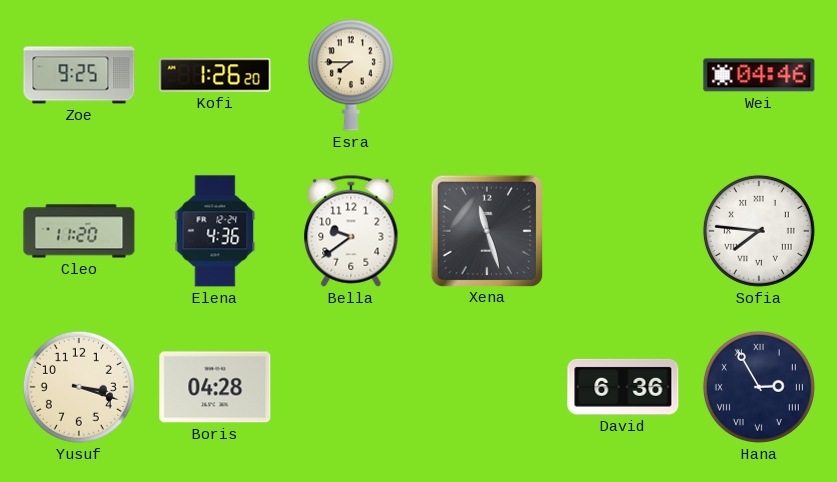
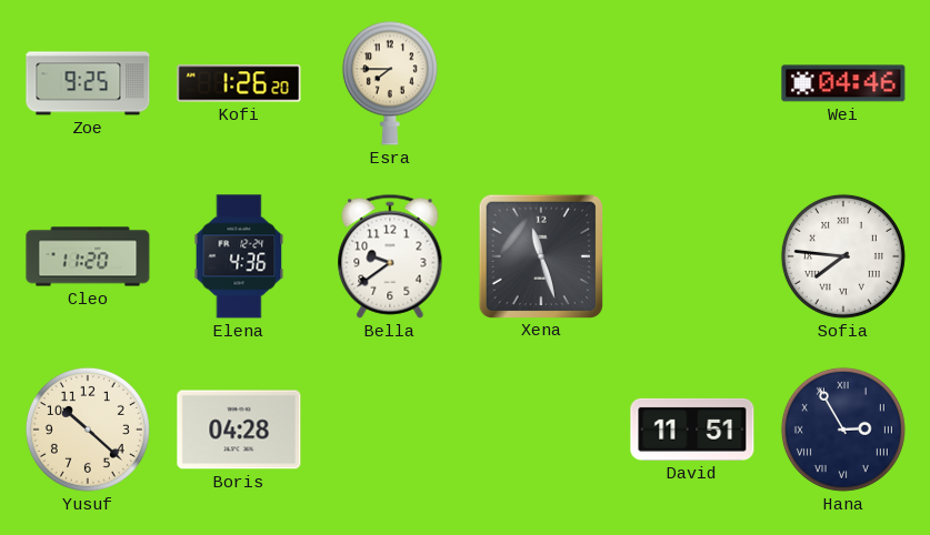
Yusuf: 3:18 -> 10:22 (88, 430)
David: 6:36 -> 11:51 (692, 430)
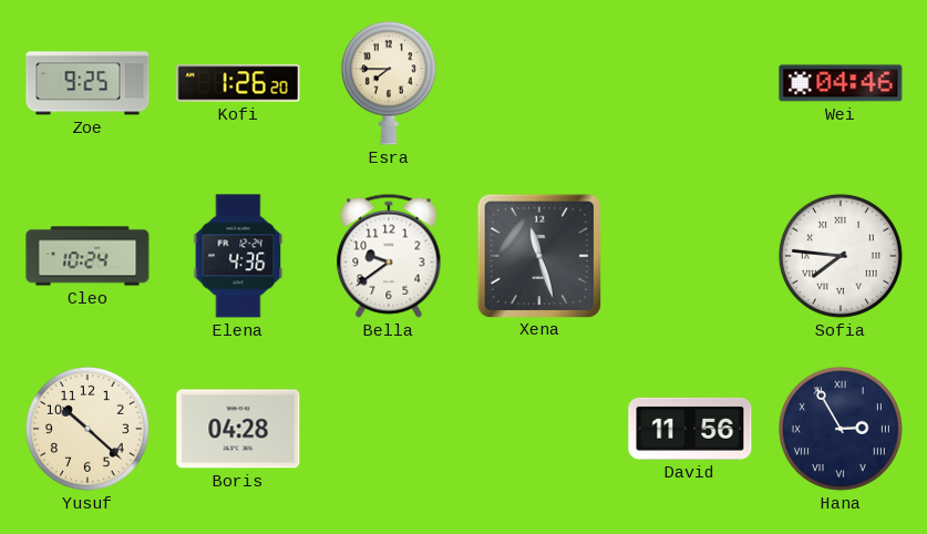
Cleo: 11:20 -> 10:24 (87, 256)
David: 11:51 -> 11:56 (690, 429)
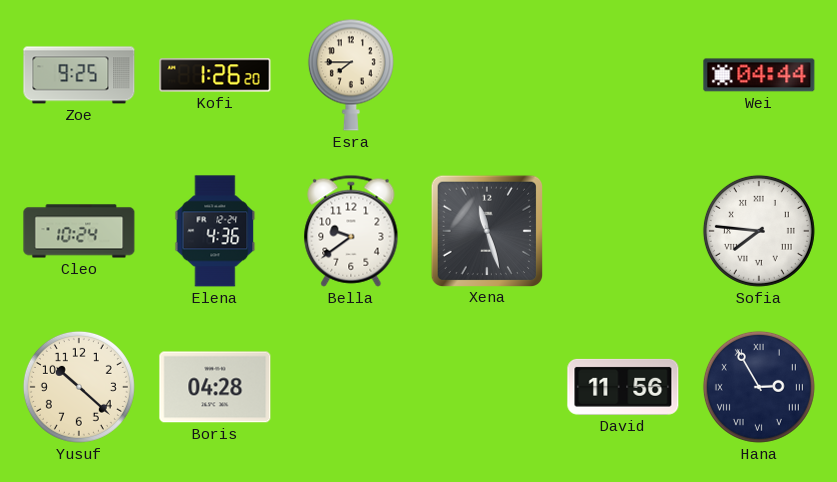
Wei: 04:46 -> 04:44 (759, 75)
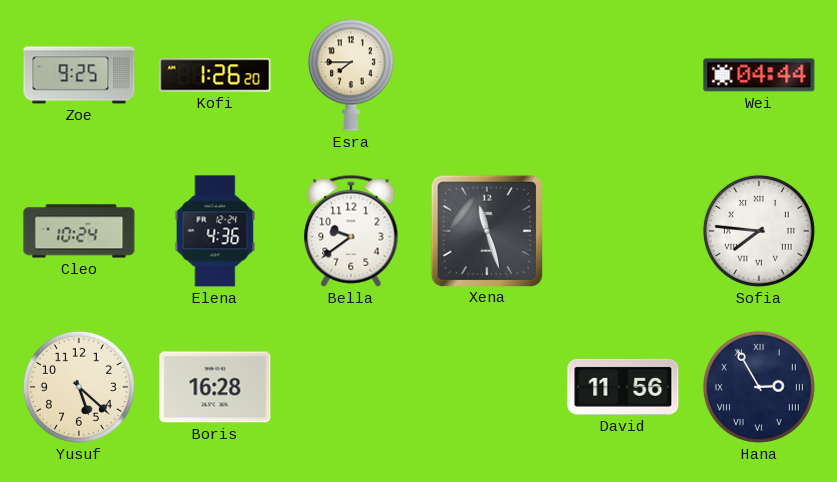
Yusuf: 10:22 -> 5:22 (79, 387)
Boris: 04:28 -> 16:28 (215, 387)
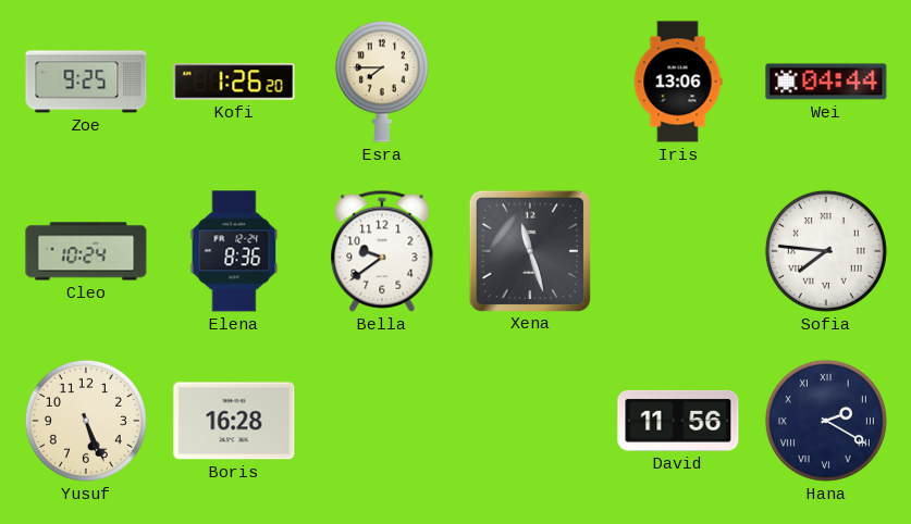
Iris: none -> 13:06 (678, 82)
Elena: 4:36 -> 8:36 (234, 251)
Yusuf: 5:22 -> 5:26 (86, 421)
Hana: 2:55 -> 2:20 (826, 421)
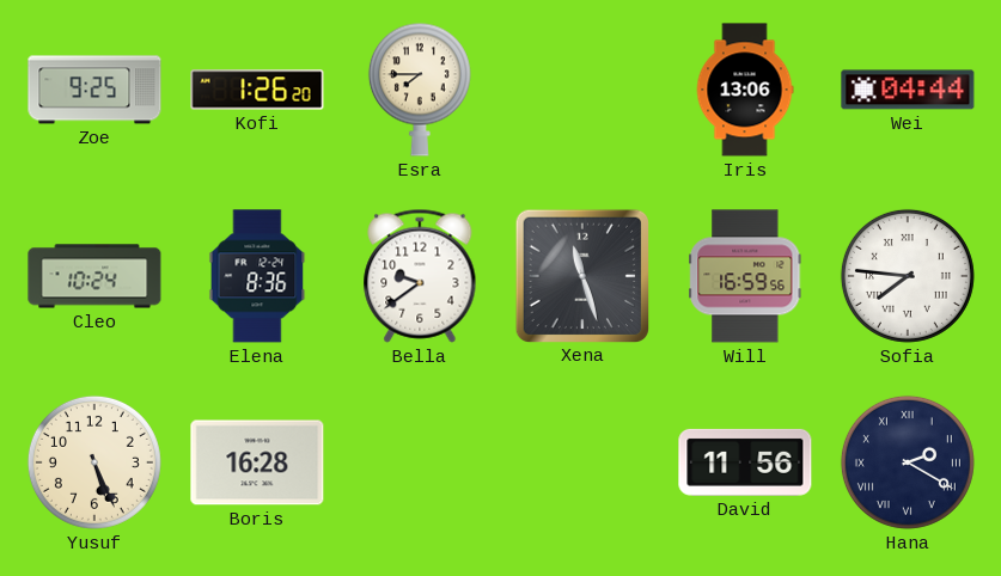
Will: none -> 16:59 (745, 276)
